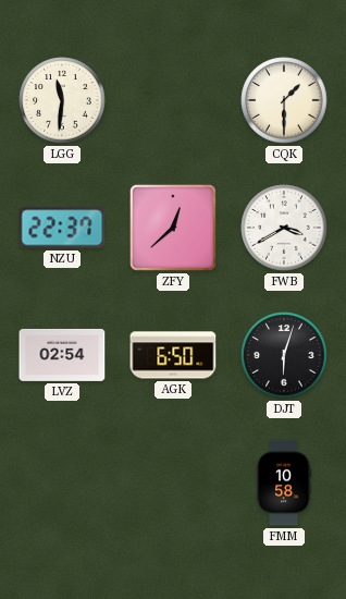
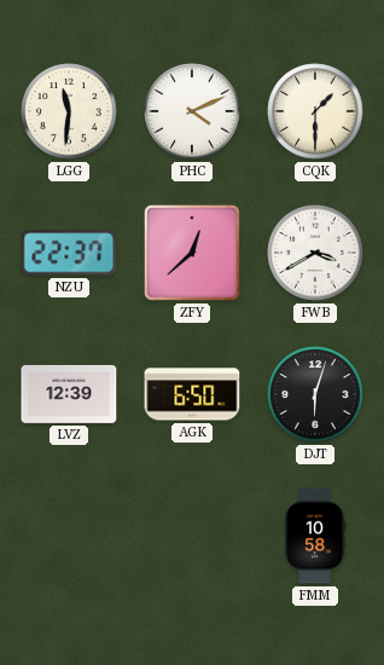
PHC: none -> 4:11 (192, 111)
LVZ: 02:54 -> 12:39 (69, 394)
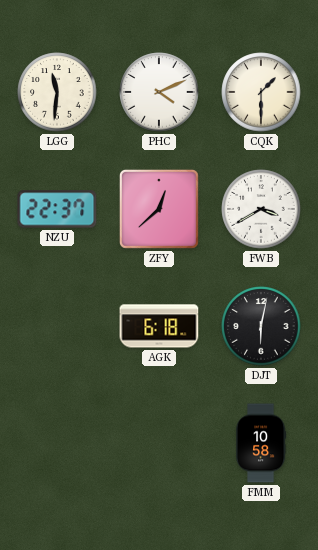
LVZ: 12:39 -> none (69, 394)
AGK: 6:50 -> 6:18 (159, 326)
DJT: 6:03 -> 6:02 (261, 326)
